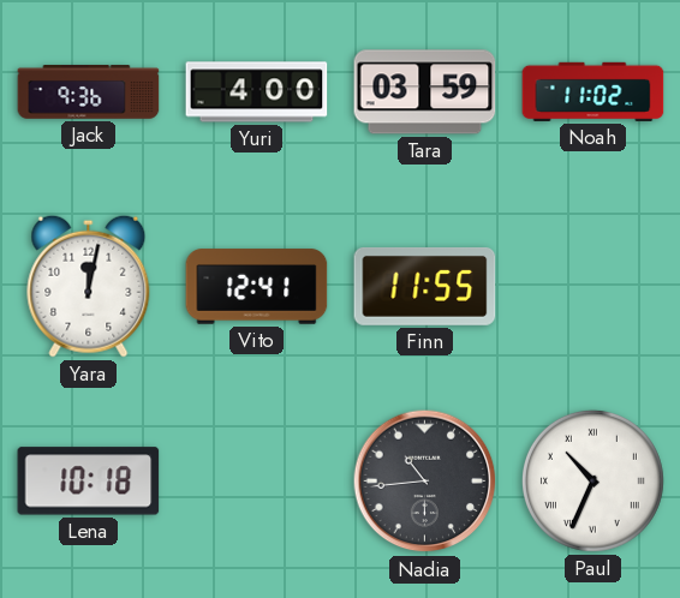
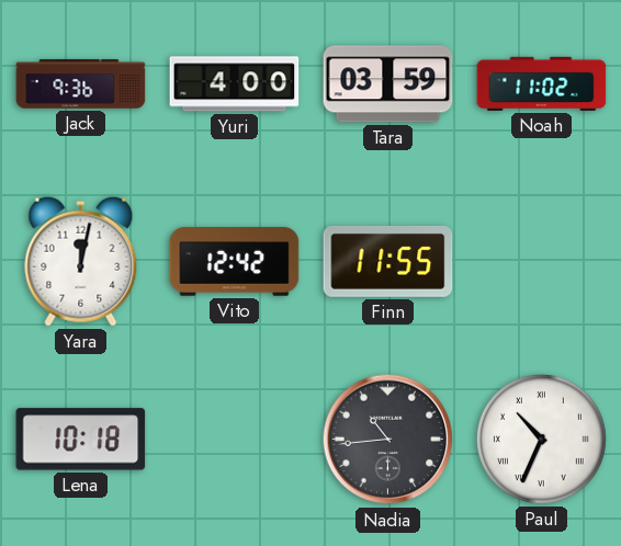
Vito: 12:41 -> 12:42 (235, 262)
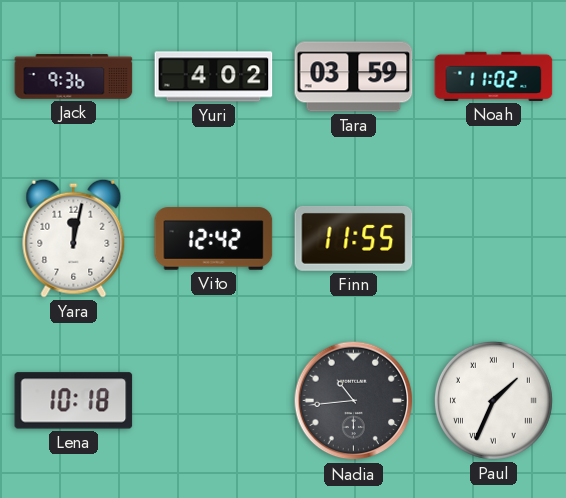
Yuri: 4:00 -> 4:02 (214, 77)
Paul: 10:34 -> 1:34 (493, 400)
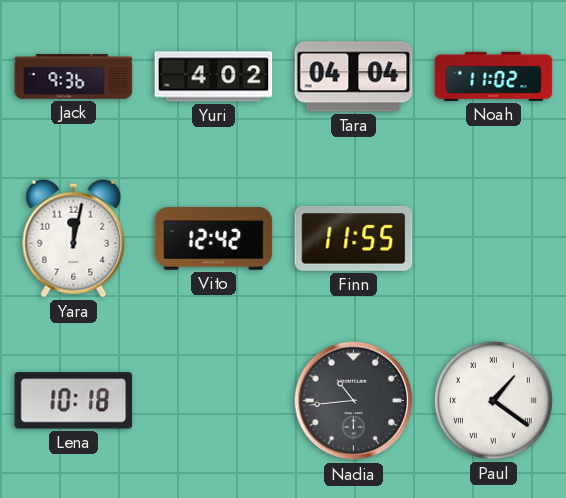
Tara: 03:59 -> 04:04 (354, 77)
Paul: 1:34 -> 1:21 (493, 400)
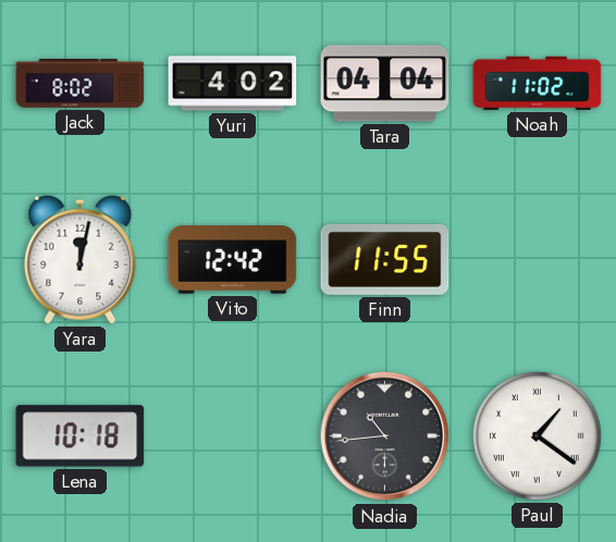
Jack: 9:36 -> 8:02 (81, 84)
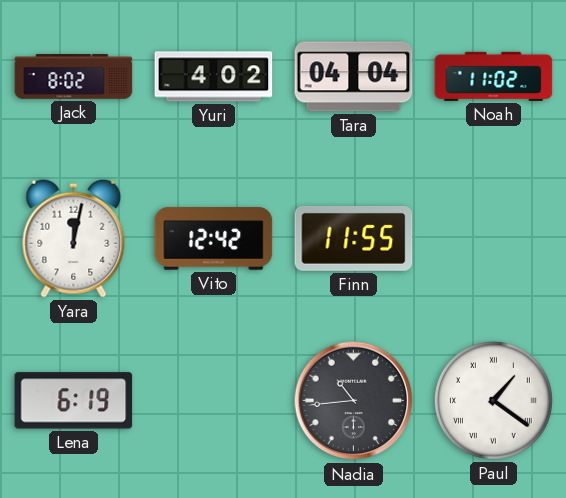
Lena: 10:18 -> 6:19 (74, 401)
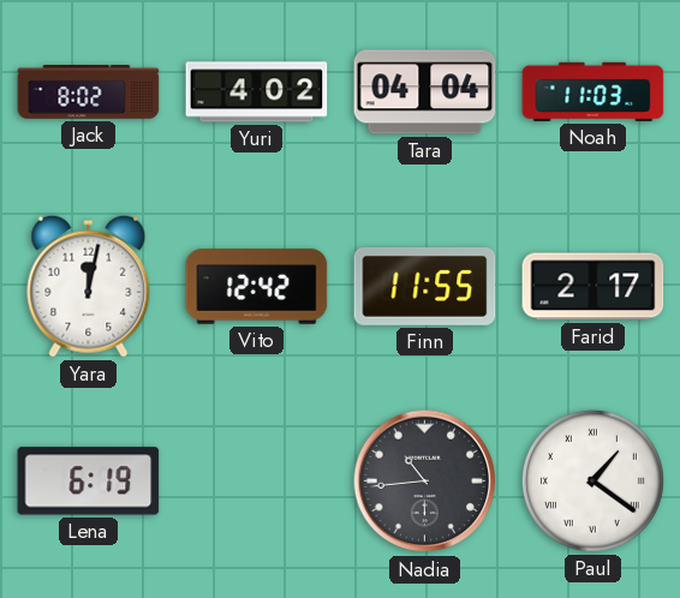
Noah: 11:02 -> 11:03 (593, 91)
Farid: none -> 2:17 (593, 287)
